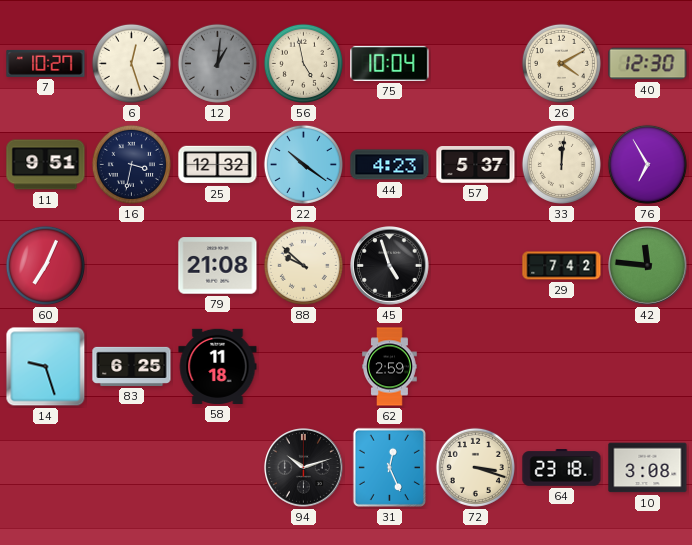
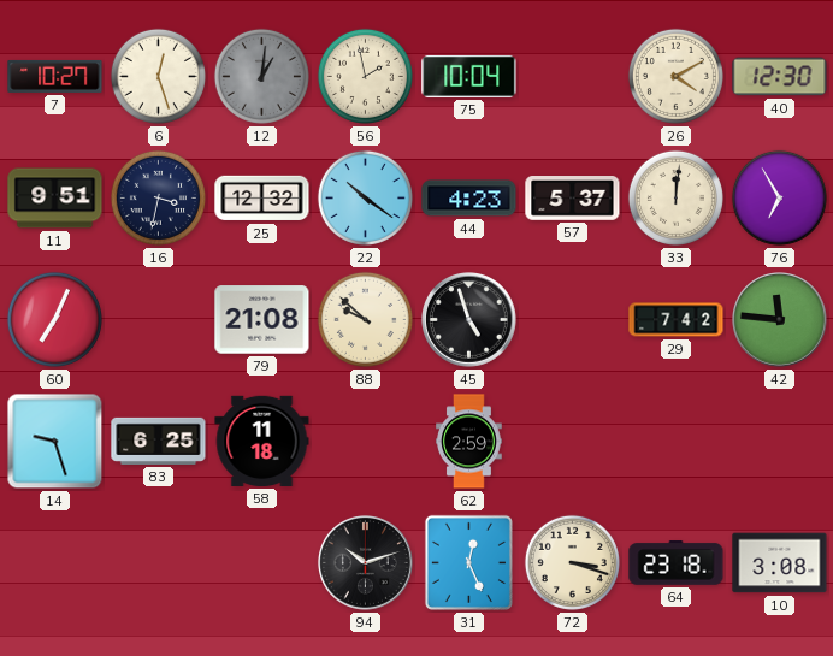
56: 4:58 -> 1:58 (365, 76)
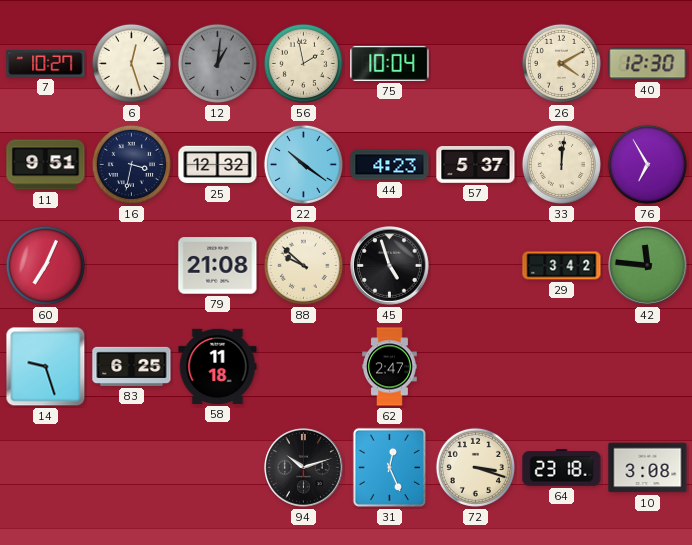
29: 7:42 -> 3:42 (562, 266)
62: 2:59 -> 2:47 (390, 367)
